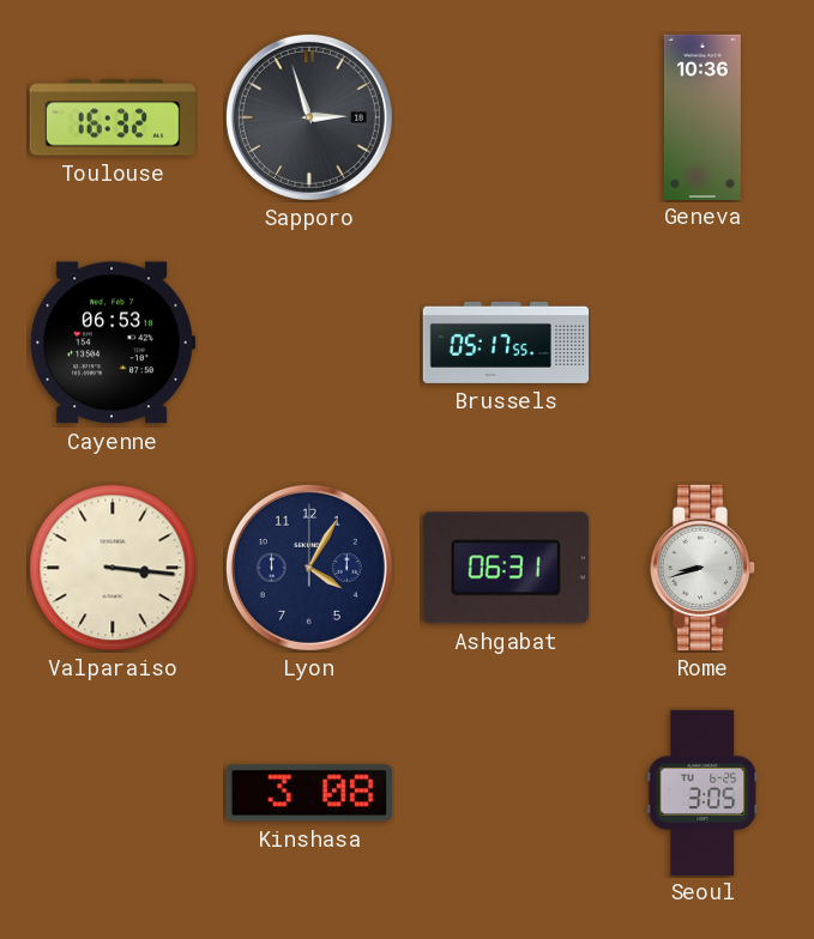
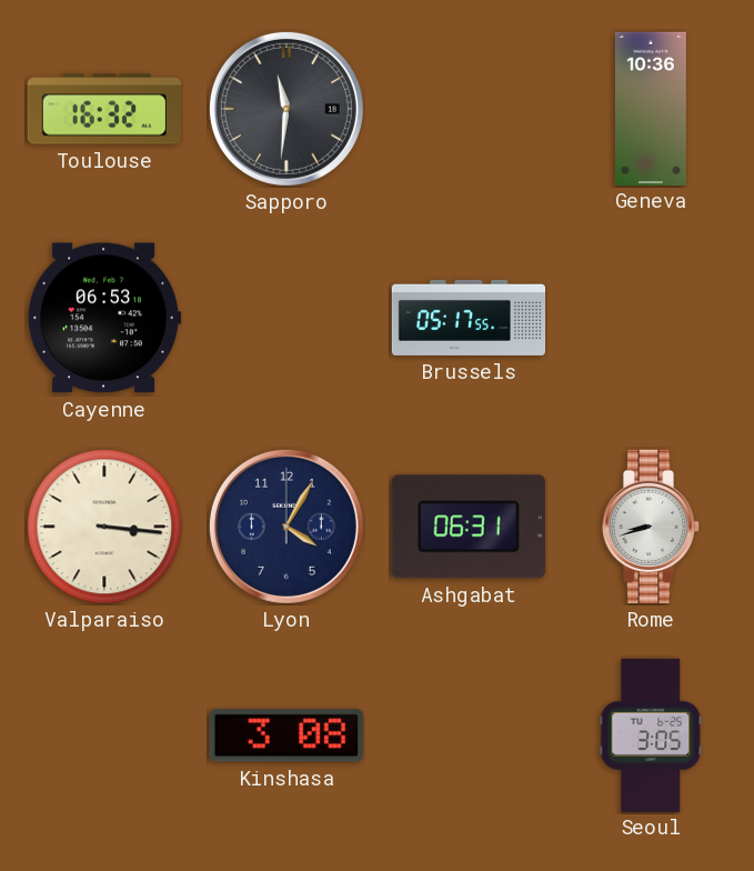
Sapporo: 2:57 -> 11:31 (286, 109)
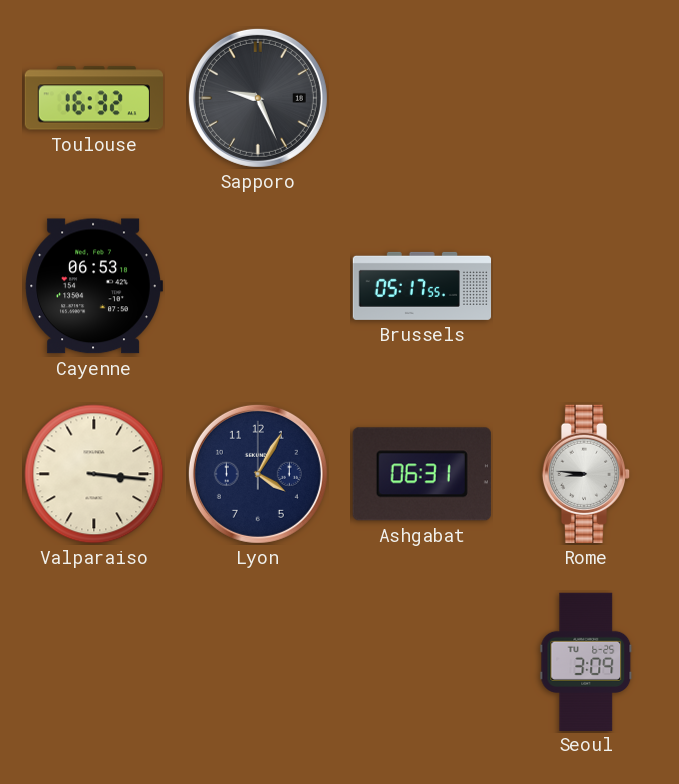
Sapporo: 11:31 -> 9:26 (258, 98)
Geneva: 10:36 -> none (651, 108)
Rome: 8:42 -> 8:46 (586, 474)
Kinshasa: 3:08 -> none (286, 735)
Seoul: 3:05 -> 3:09 (586, 661)
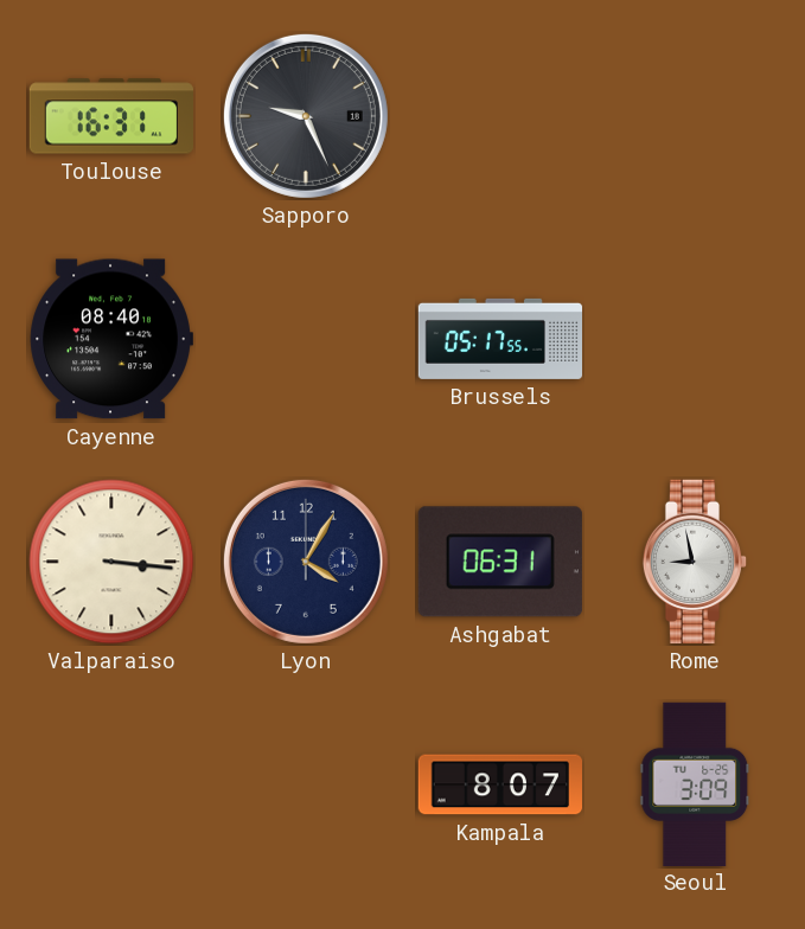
Toulouse: 16:32 -> 16:31 (110, 116)
Cayenne: 06:53 -> 08:40 (111, 339)
Rome: 8:46 -> 8:58 (695, 562)
Kampala: none -> 8:07 (499, 784)
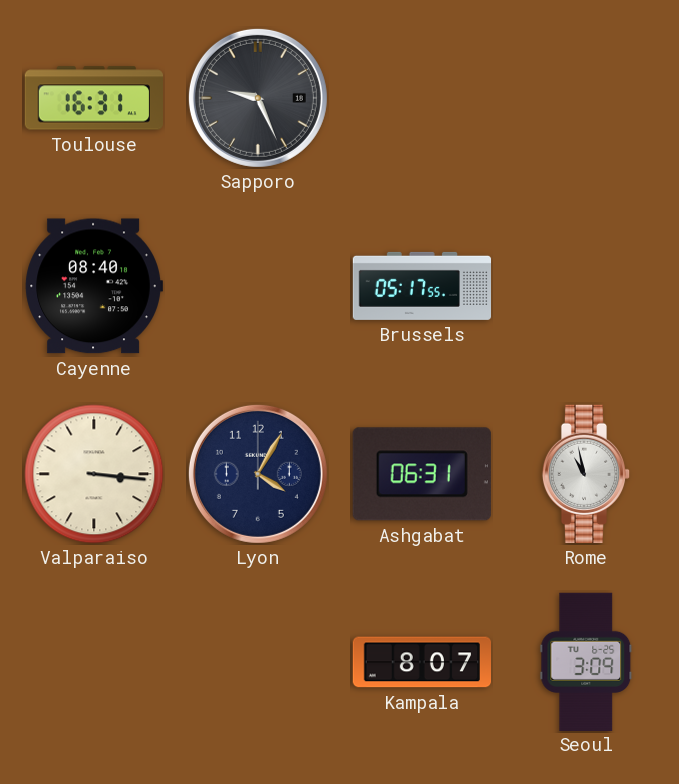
Rome: 8:58 -> 10:58 (586, 474)
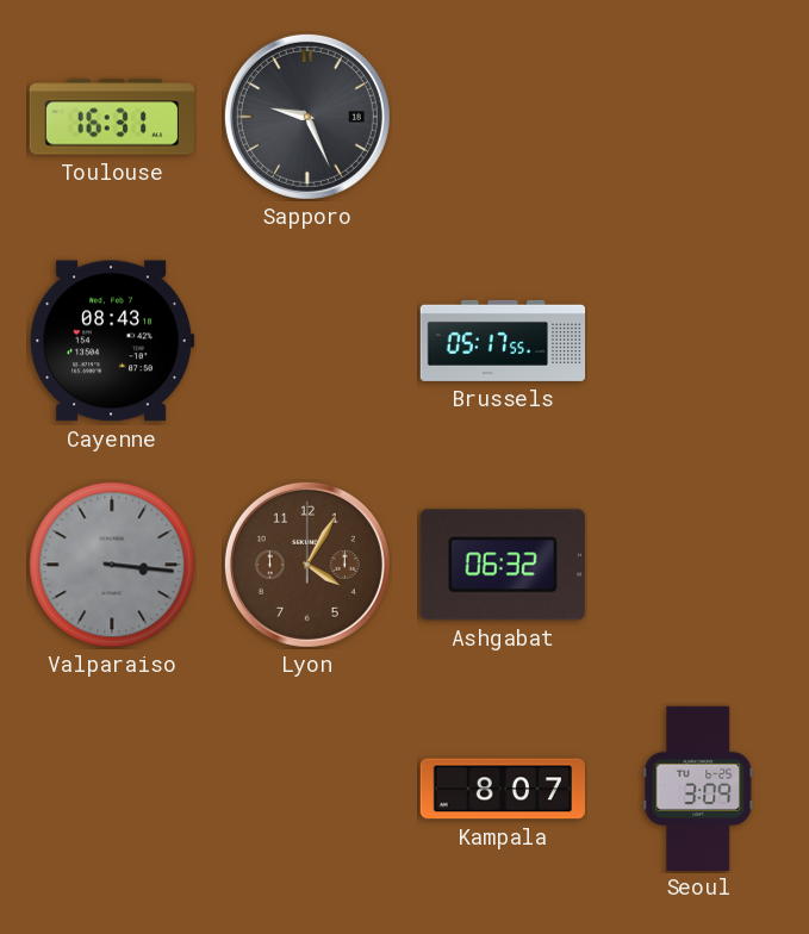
Cayenne: 08:40 -> 08:43 (112, 341)
Valparaiso dial: cream -> grey (112, 565)
Lyon dial: navy -> brown (307, 565)
Ashgabat: 06:31 -> 06:32 (503, 565)
Rome: 10:58 -> none (586, 474)
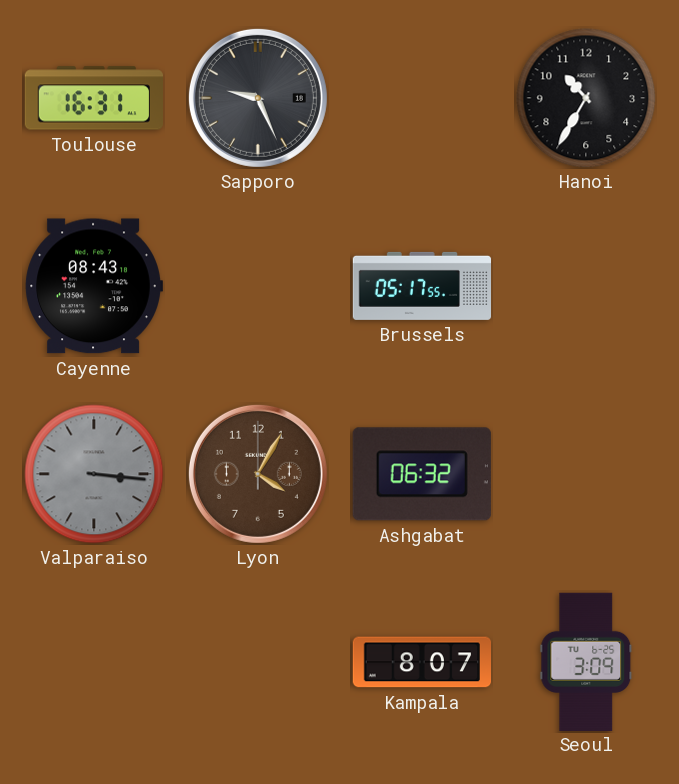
Hanoi: none -> 10:35 (586, 98)
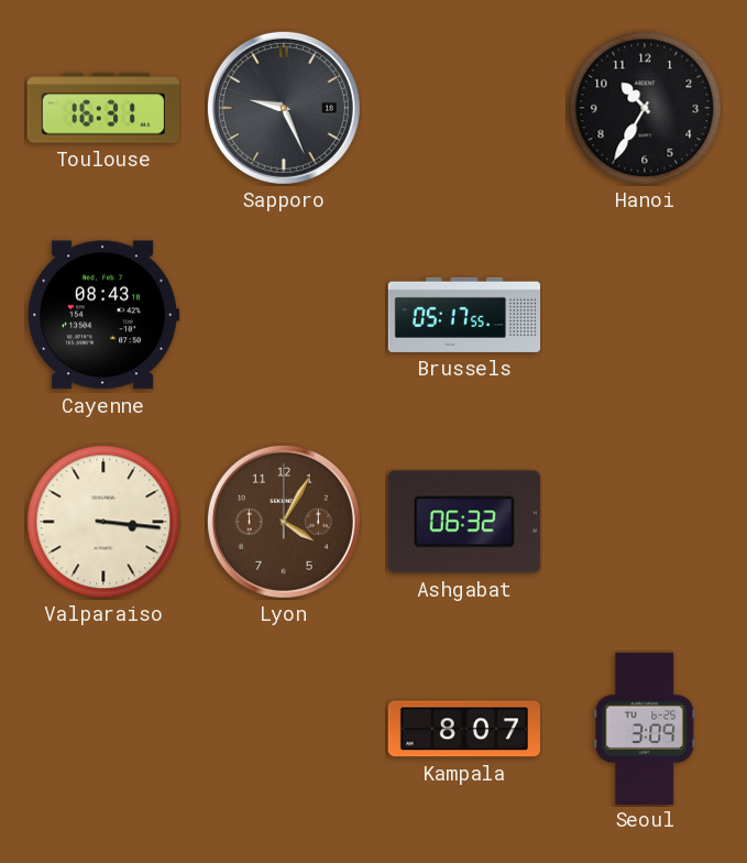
Valparaiso dial: grey -> cream (103, 522)
